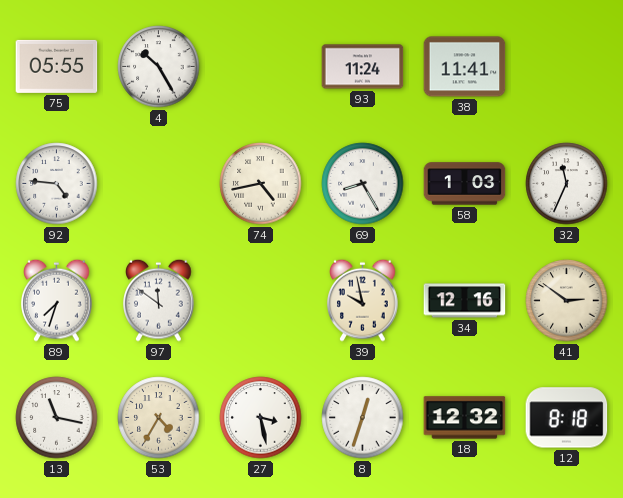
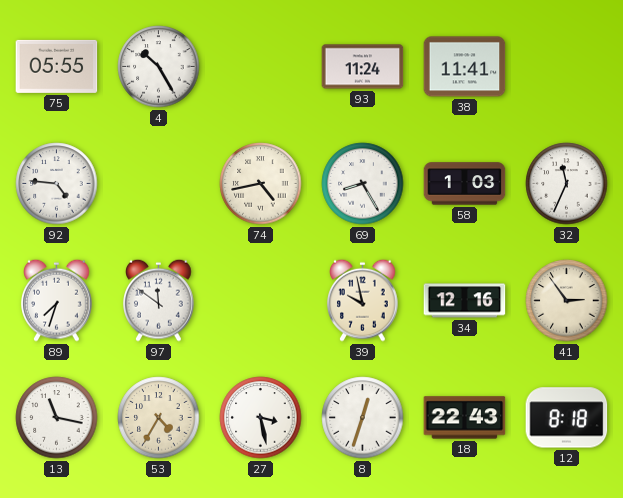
41: 2:51 -> 2:54 (567, 301)
18: 12:32 -> 22:43 (465, 418)
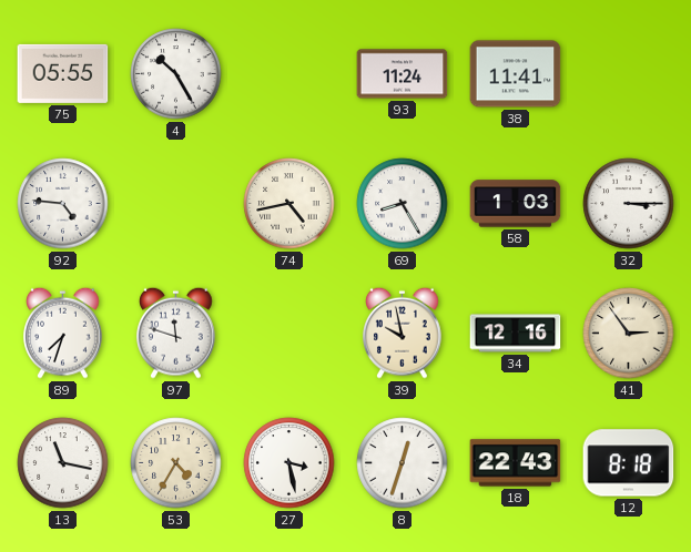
32: 11:34 -> 3:15 (629, 204)
97: 11:51 -> 11:48 (176, 333)
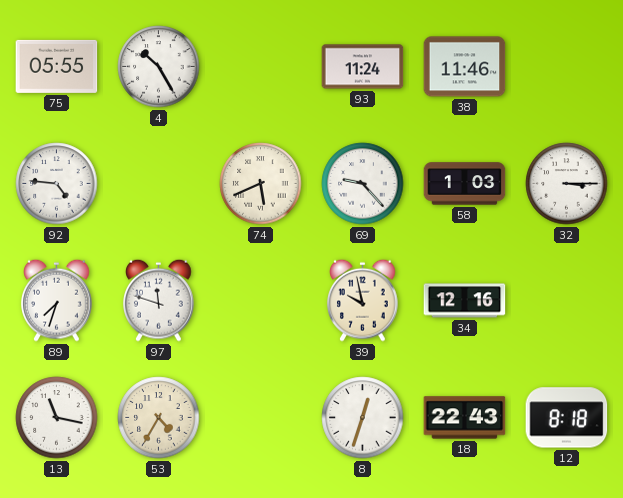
38: 11:41 -> 11:46 (465, 67)
74: 4:43 -> 5:41 (261, 184)
69: 8:25 -> 9:23 (363, 184)
41: 2:54 -> none (629, 334)
27: 3:28 -> none (289, 463)
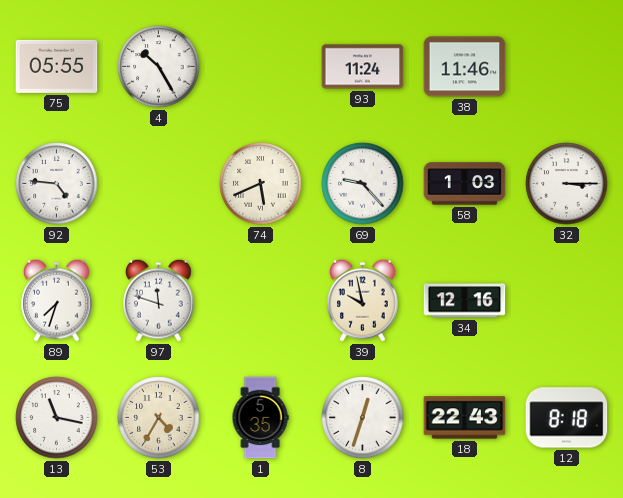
1: none -> 5:35 (260, 418)
